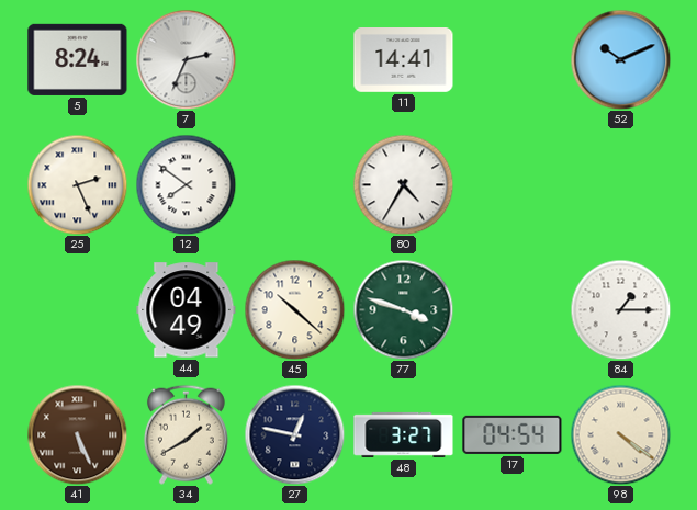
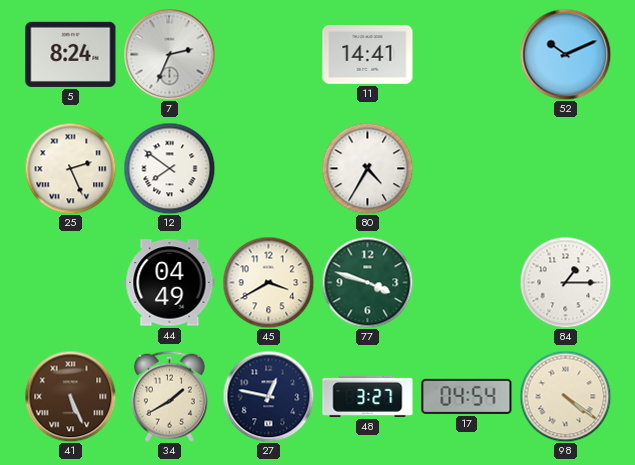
45: 10:22 -> 3:40 (268, 282)
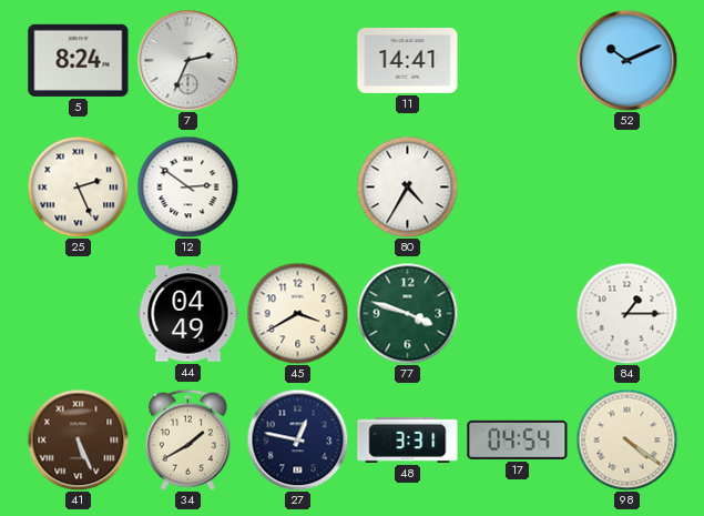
12: 7:51 -> 2:51 (187, 186)
48: 3:27 -> 3:31 (408, 439)
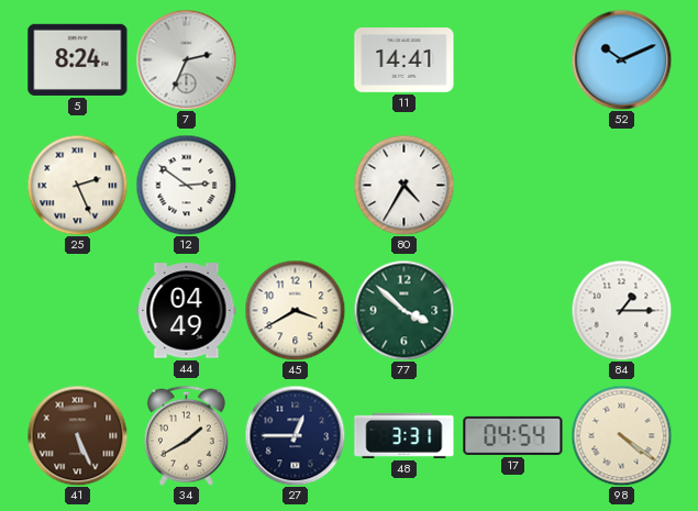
77: 3:48 -> 3:52 (403, 310)
27: 12:47 -> 12:45 (295, 435)
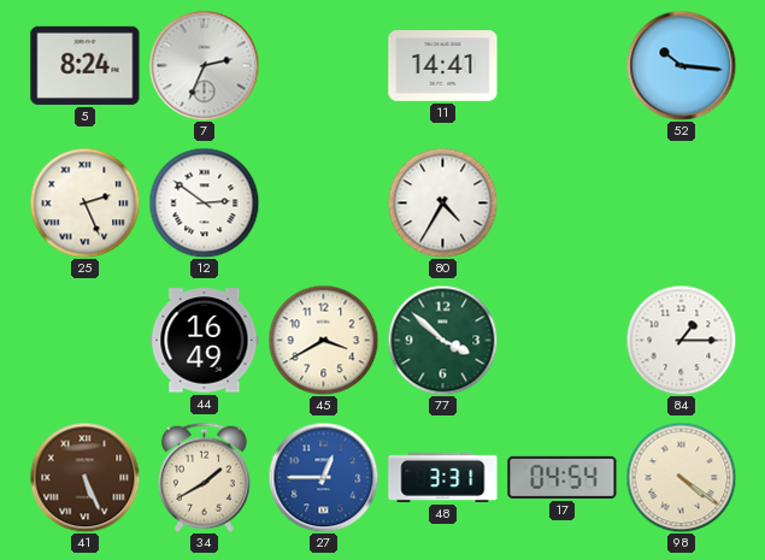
52: 10:11 -> 10:16 (681, 65)
44: 04:49 -> 16:49 (205, 341)
27 dial: navy -> blue (323, 477)
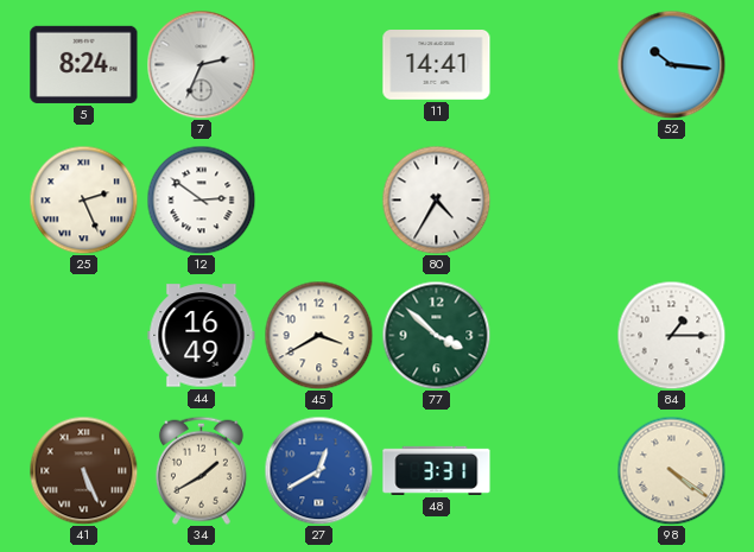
27: 12:45 -> 12:40 (318, 470)
17: 04:54 -> none (563, 477)
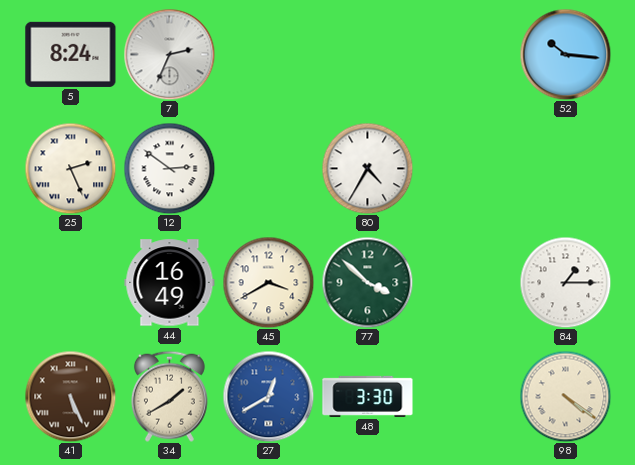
11: 14:41 -> none (437, 65)
48: 3:31 -> 3:30 (368, 396)
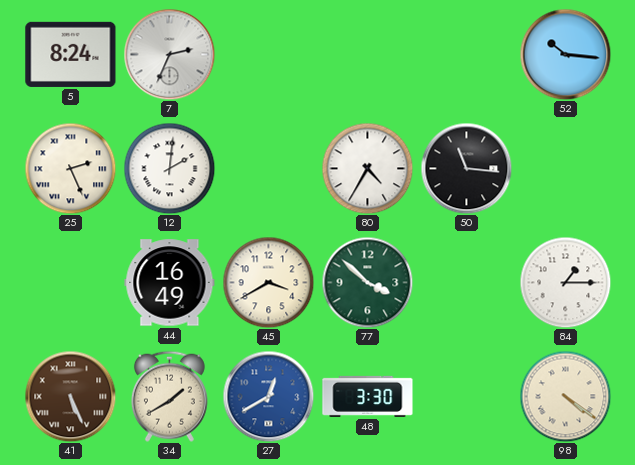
12: 2:51 -> 2:01 (169, 168)
50: none -> 11:16 (466, 168)
